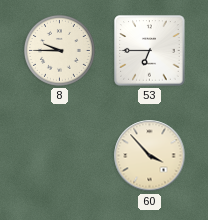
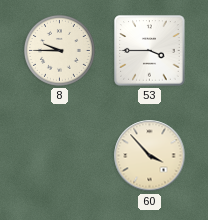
53: 6:45 -> 3:45 (150, 51)
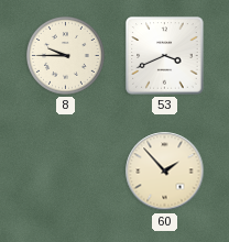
53: 3:45 -> 3:41 (165, 56)
60: 3:53 -> 1:53 (165, 172)
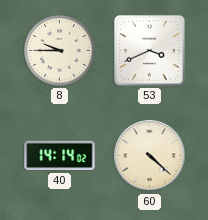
40: none -> 14:14 (60, 156)
60: 1:53 -> 4:22 (150, 156)
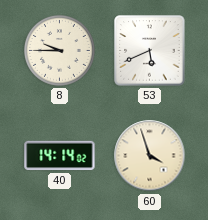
53: 3:41 -> 5:41 (150, 51)
60: 4:22 -> 3:57 (150, 156)
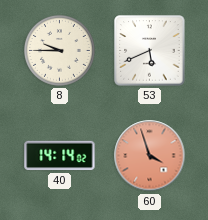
60 dial: cream -> salmon (150, 156)
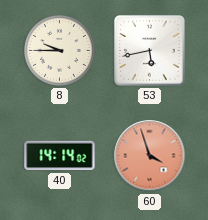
53: 5:41 -> 5:43 (150, 51)
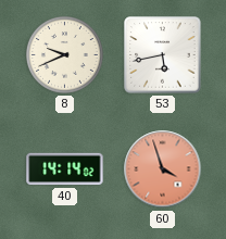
8: 9:45 -> 9:41 (65, 55)
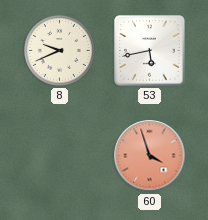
40: 14:14 -> none (65, 169)
